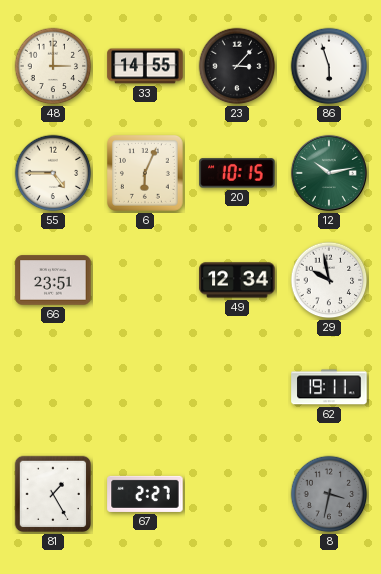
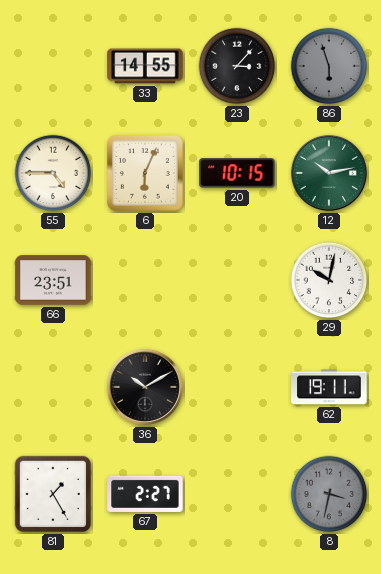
48: 3:00 -> none (53, 66)
86 dial: white -> grey (329, 66)
49: 12:34 -> none (237, 280)
29: 9:58 -> 10:02 (329, 280)
36: none -> 10:10 (145, 387)
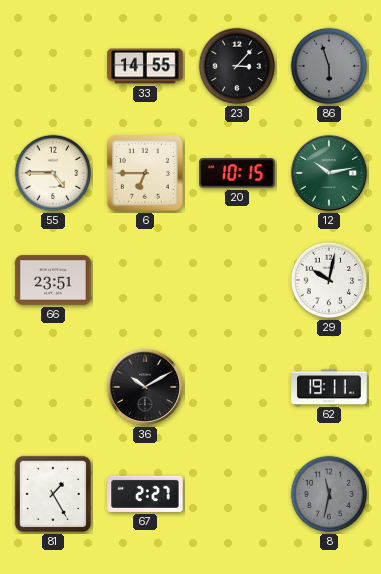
6: 6:04 -> 6:45 (146, 174)
8: 3:32 -> 11:32 (329, 494)
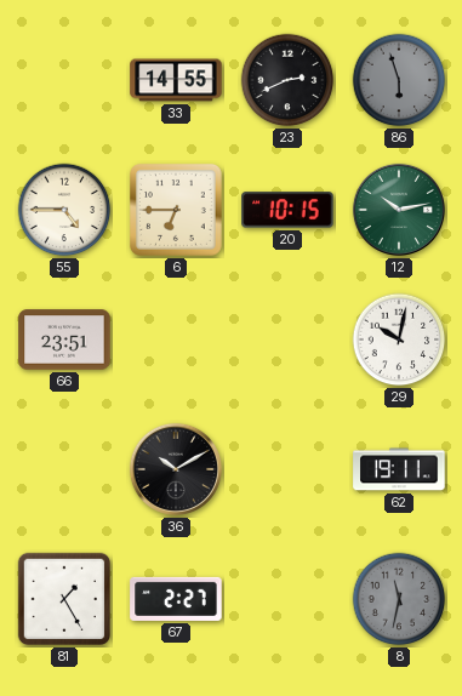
23: 3:07 -> 2:41 (287, 80)
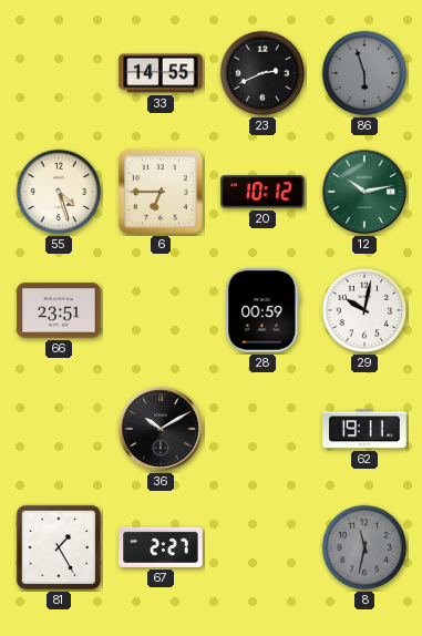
55: 4:45 -> 4:27 (59, 192)
20: 10:15 -> 10:12 (263, 192)
28: none -> 00:59 (263, 310)
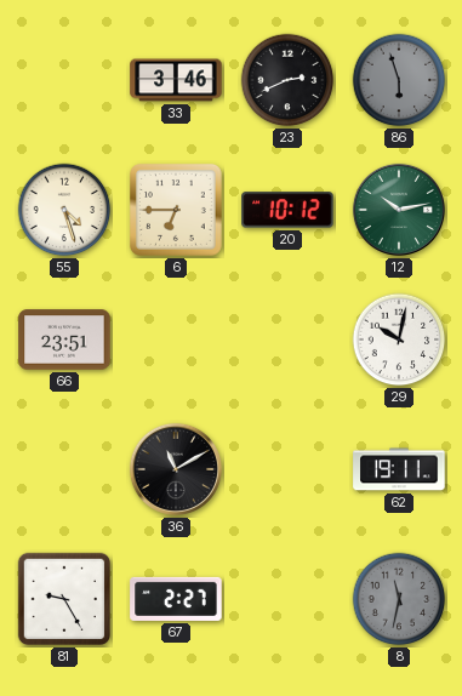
33: 14:55 -> 3:46 (176, 80)
28: 00:59 -> none (263, 310)
36: 10:10 -> 11:10 (176, 469)
81: 1:25 -> 9:25 (64, 599)
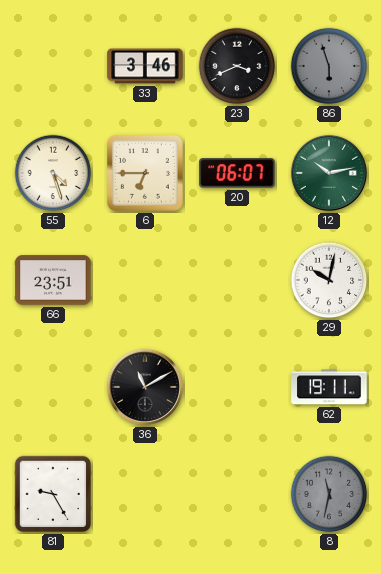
23: 2:41 -> 3:41 (237, 66)
20: 10:12 -> 06:07 (237, 173)
67: 2:27 -> none (176, 599)
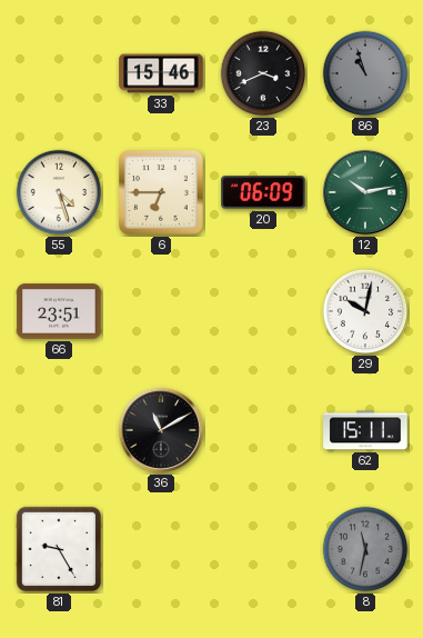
33: 3:46 -> 15:46 (161, 73)
86: 5:57 -> 10:57 (365, 73)
20: 06:07 -> 06:09 (263, 192)
62: 19:11 -> 15:11 (365, 430)
